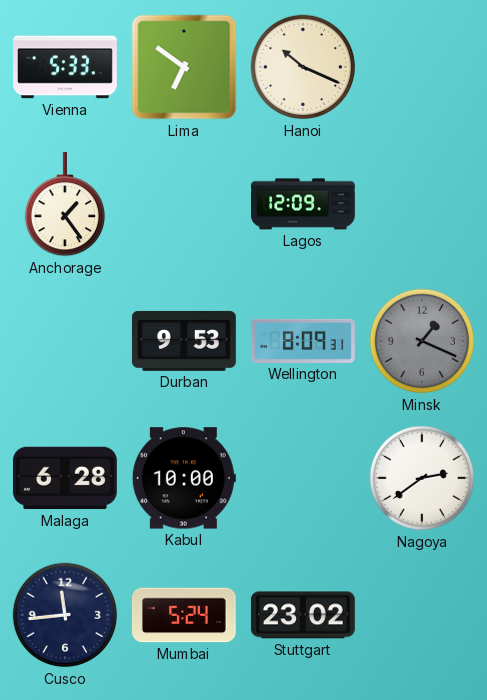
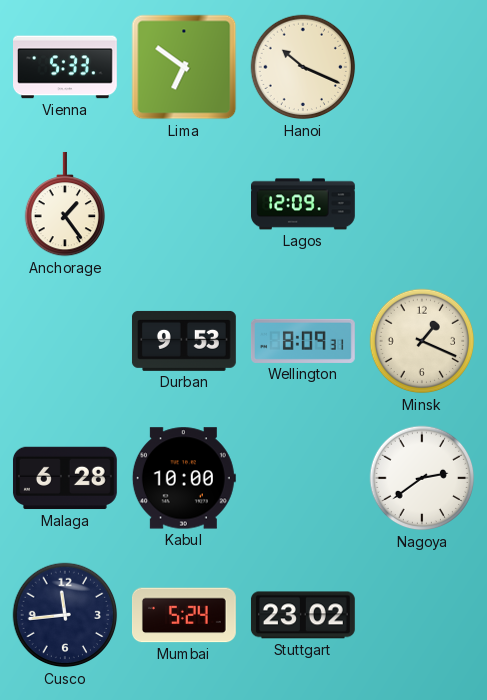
Minsk dial: grey -> cream (422, 341)
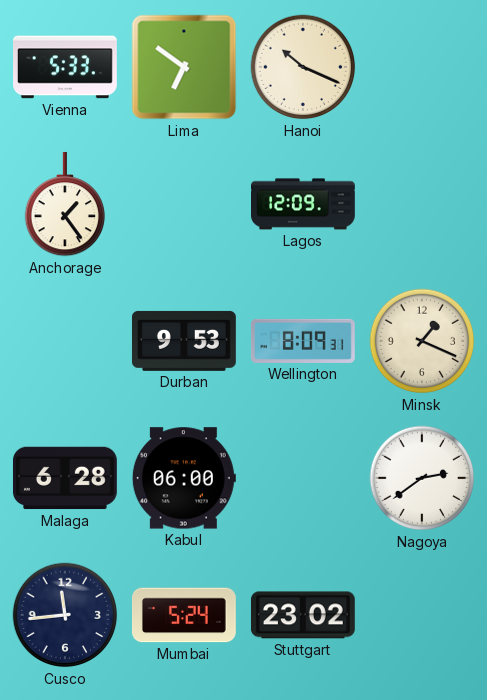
Kabul: 10:00 -> 06:00 (184, 478)
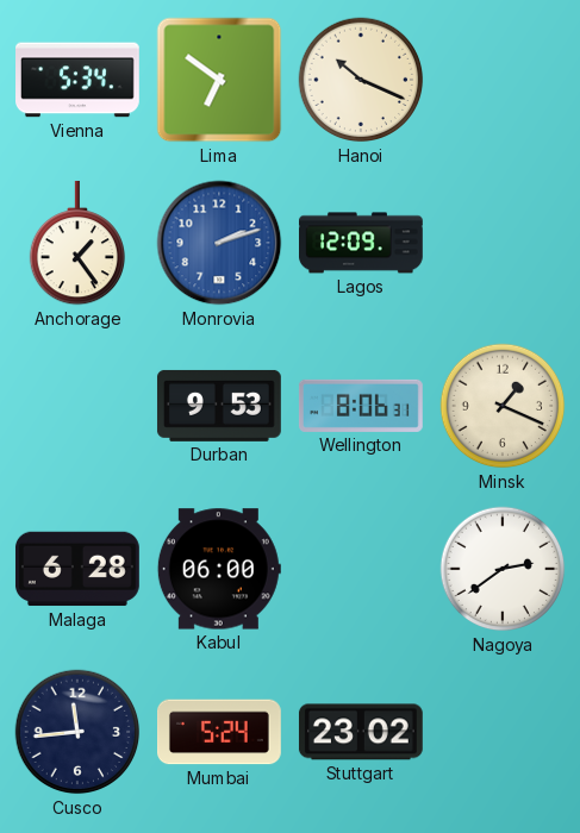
Vienna: 5:33 -> 5:34 (79, 80)
Monrovia: none -> 2:12 (219, 243)
Wellington: 8:09 -> 8:06 (361, 406)
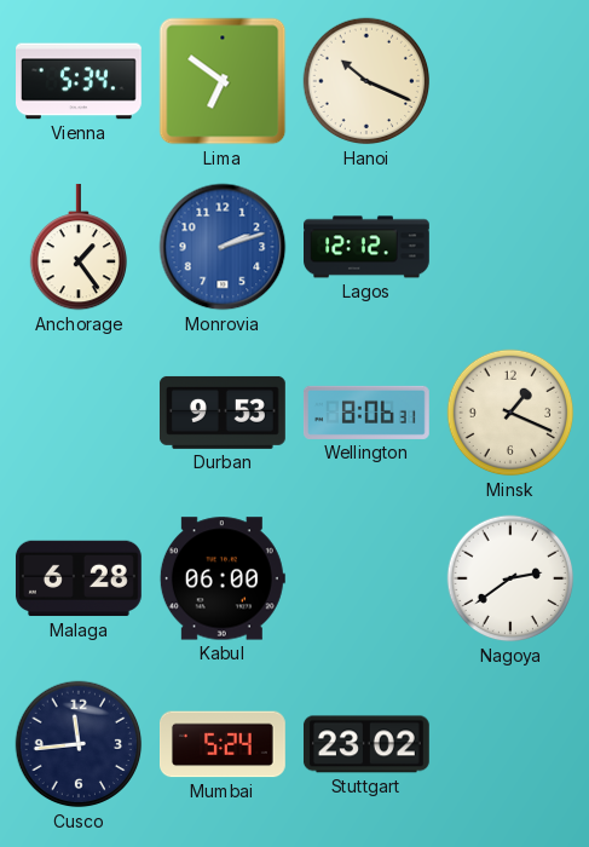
Lagos: 12:09 -> 12:12 (368, 247)
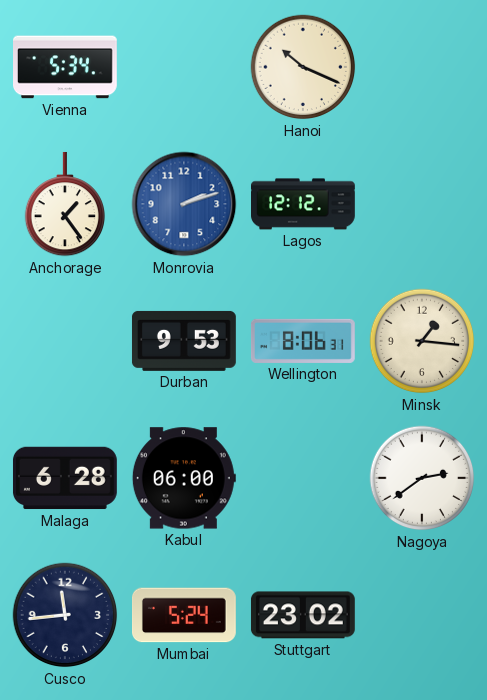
Lima: 6:51 -> none (223, 81)
Minsk: 1:19 -> 1:16 (422, 341)
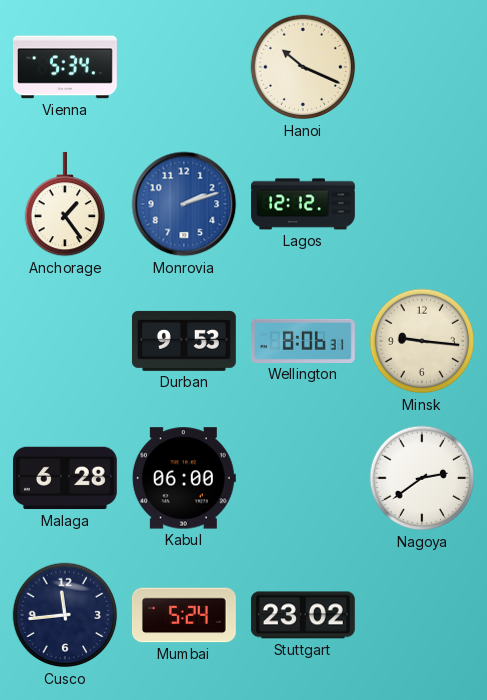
Minsk: 1:16 -> 9:16 (422, 341)
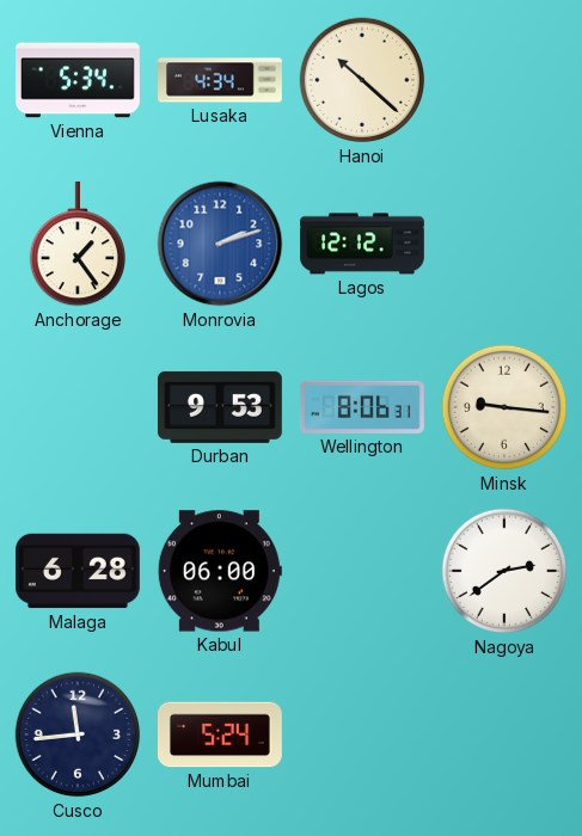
Lusaka: none -> 4:34 (220, 80)
Hanoi: 10:19 -> 10:22 (362, 80)
Stuttgart: 23:02 -> none (303, 615)
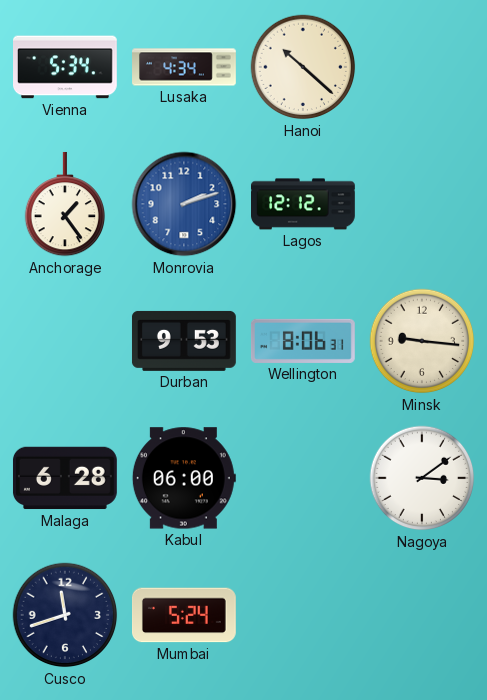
Nagoya: 2:39 -> 3:09 (422, 478)
Cusco: 11:44 -> 11:42 (65, 615)
